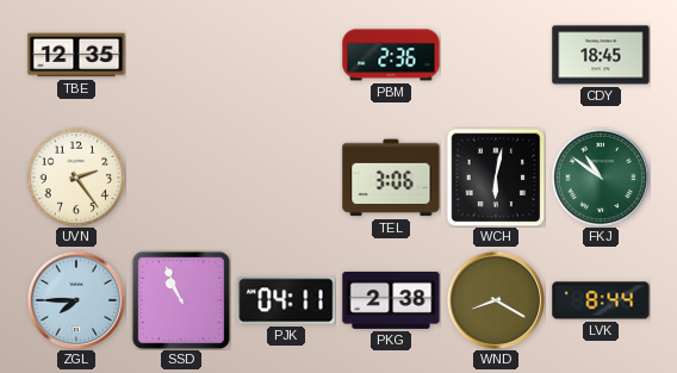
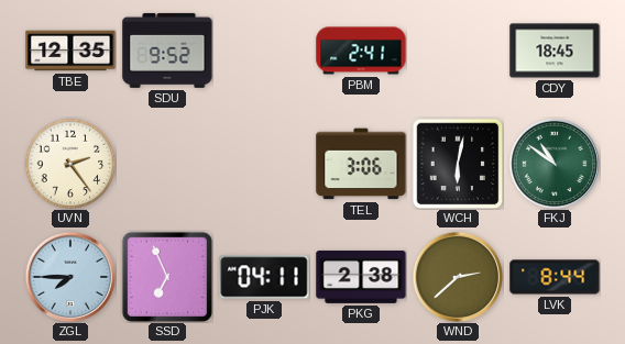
SDU: none -> 9:52 (167, 51)
PBM: 2:36 -> 2:41 (361, 51)
SSD: 10:56 -> 6:56 (167, 277)
WND: 8:20 -> 2:38 (458, 277)
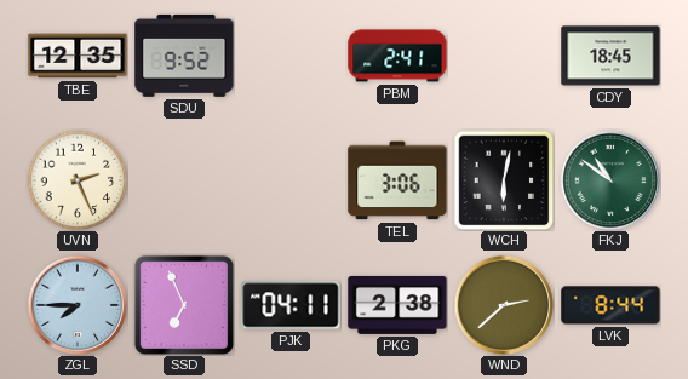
UVN: 2:24 -> 2:26 (78, 180)
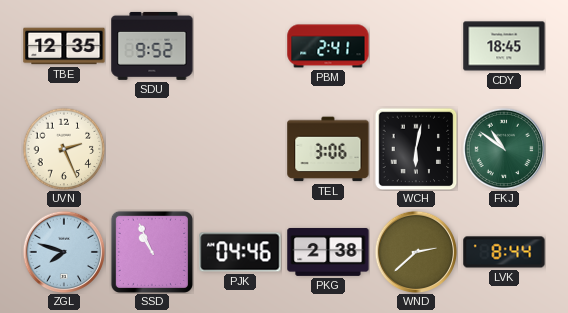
ZGL: 7:45 -> 7:48 (64, 252)
SSD: 6:56 -> 10:56 (152, 252)
PJK: 04:11 -> 04:46 (240, 252)
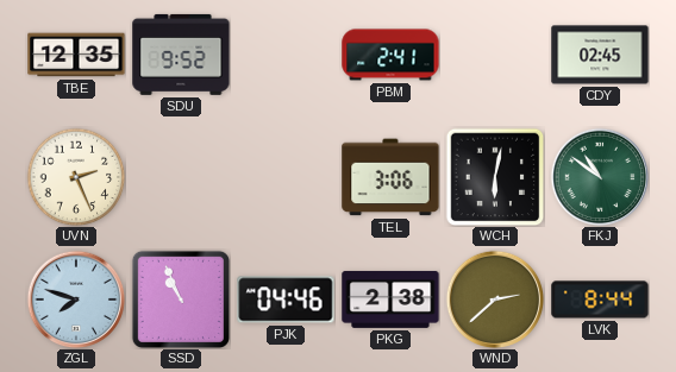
CDY: 18:45 -> 02:45 (600, 55)
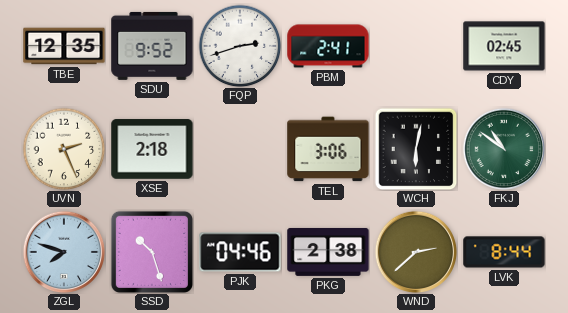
FQP: none -> 2:42 (240, 46)
XSE: none -> 2:18 (152, 149)
SSD: 10:56 -> 10:27 (152, 252)
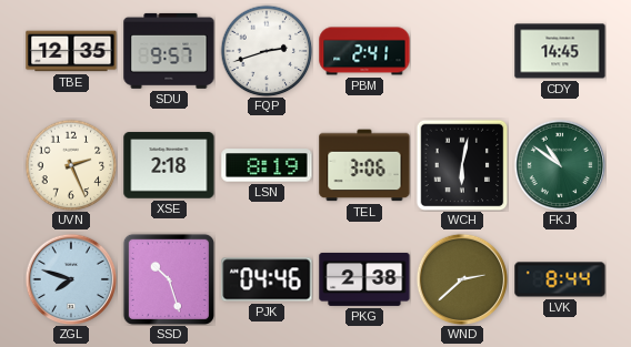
SDU: 9:52 -> 9:57 (169, 51)
CDY: 02:45 -> 14:45 (560, 51)
LSN: none -> 8:19 (267, 165)
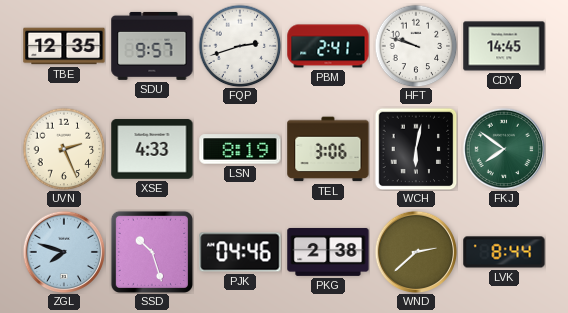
HFT: none -> 9:48 (416, 46)
XSE: 2:18 -> 4:33 (152, 149)
FKJ: 10:51 -> 7:51 (504, 149)
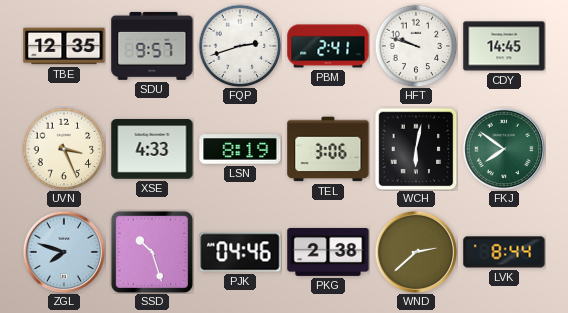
UVN: 2:26 -> 3:26 (64, 149)
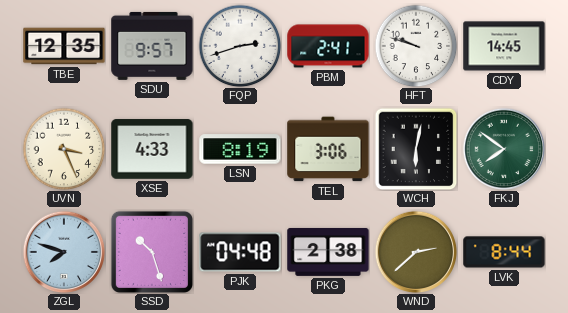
PJK: 04:46 -> 04:48 (240, 252)
